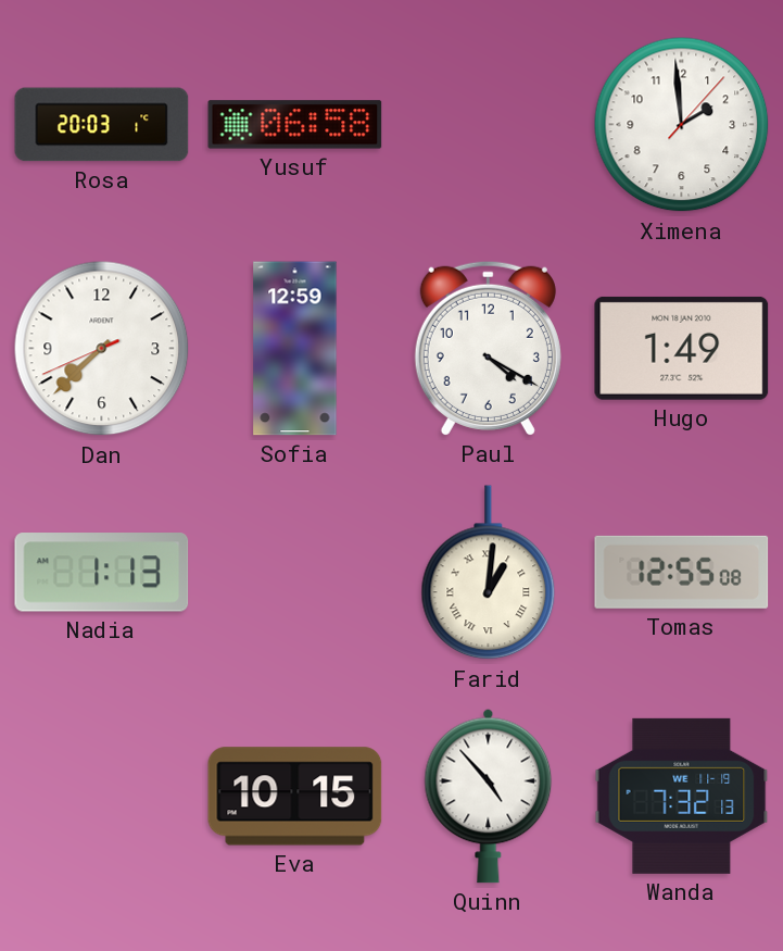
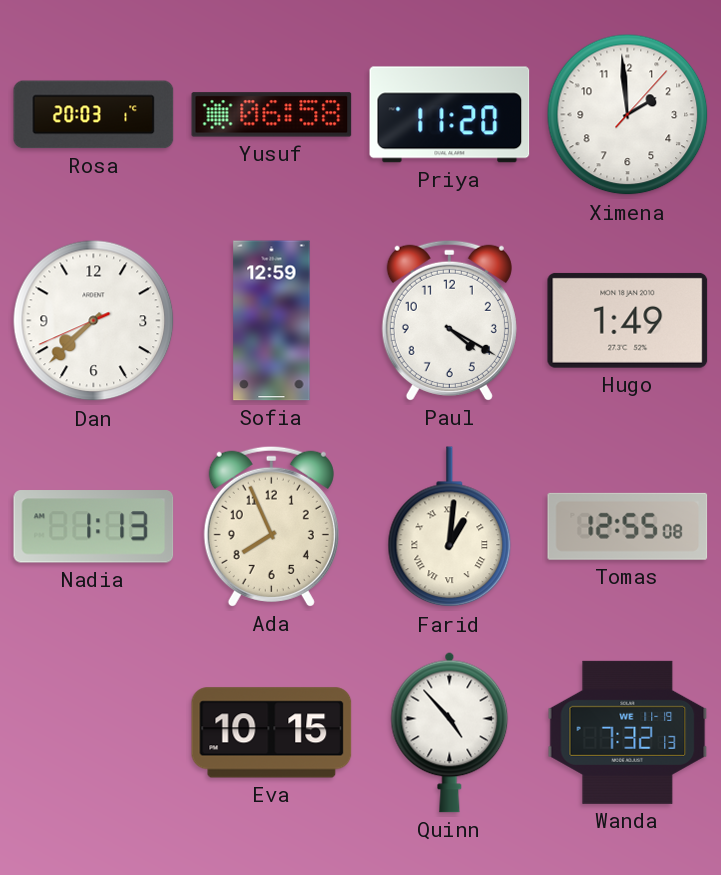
Priya: none -> 11:20 (450, 115)
Ada: none -> 7:56 (271, 526)
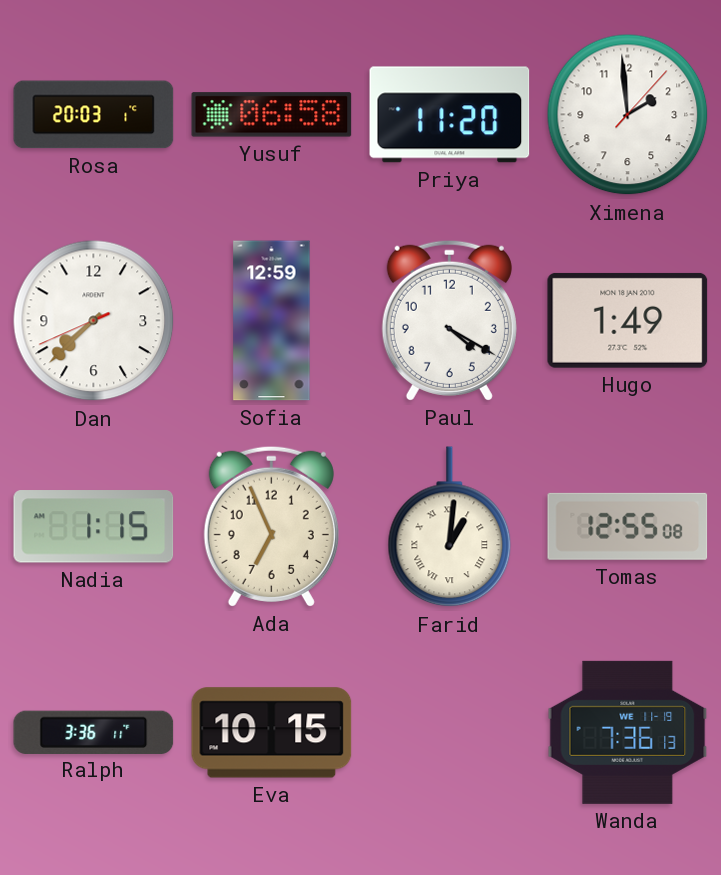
Nadia: 1:13 -> 1:15 (94, 527)
Ada: 7:56 -> 6:56 (271, 526)
Ralph: none -> 3:36 (94, 732)
Quinn: 4:53 -> none (450, 732)
Wanda: 7:32 -> 7:36 (628, 732)
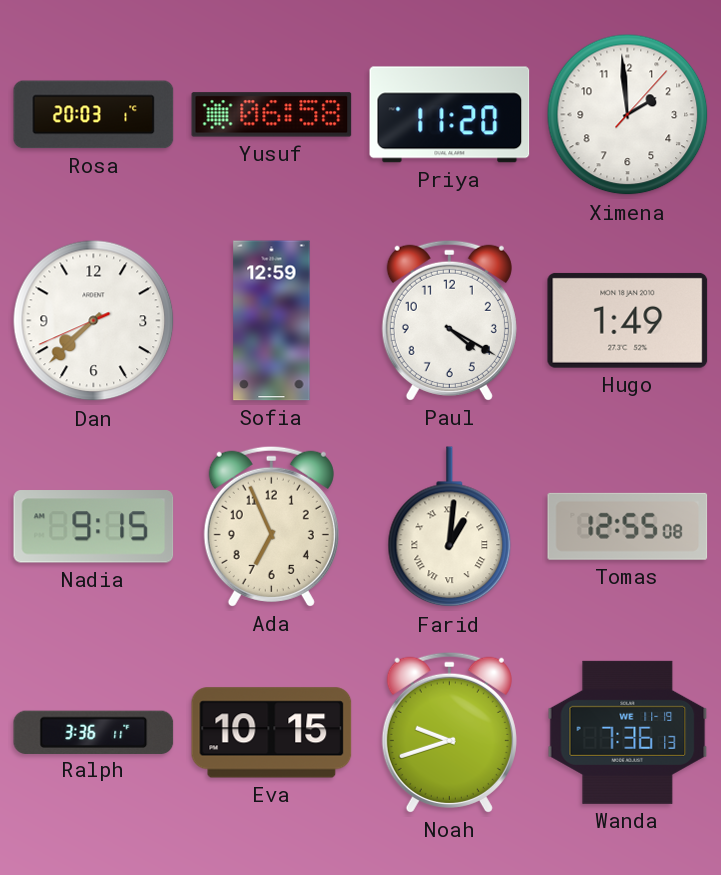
Nadia: 1:15 -> 9:15 (94, 527)
Noah: none -> 9:42 (449, 732)
